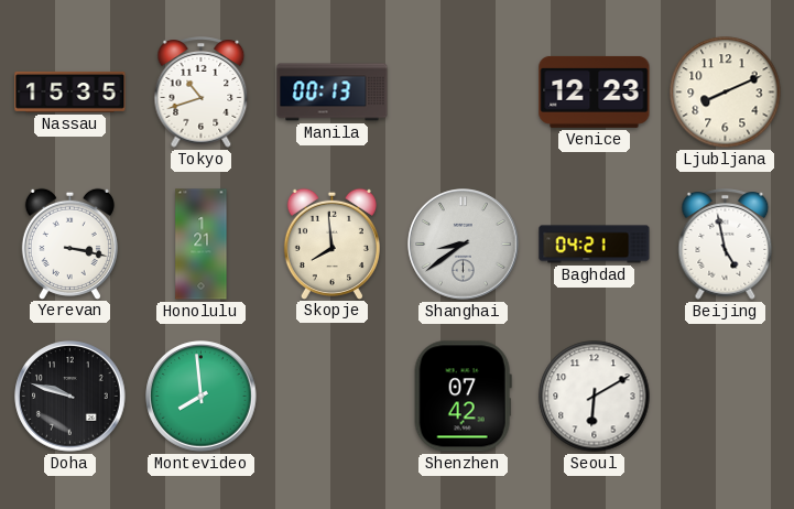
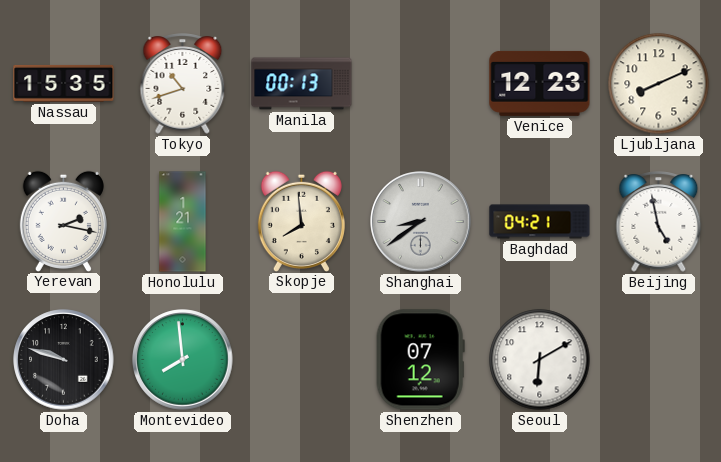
Yerevan: 3:17 -> 2:17 (63, 221)
Shenzhen: 07:42 -> 07:12 (420, 360)
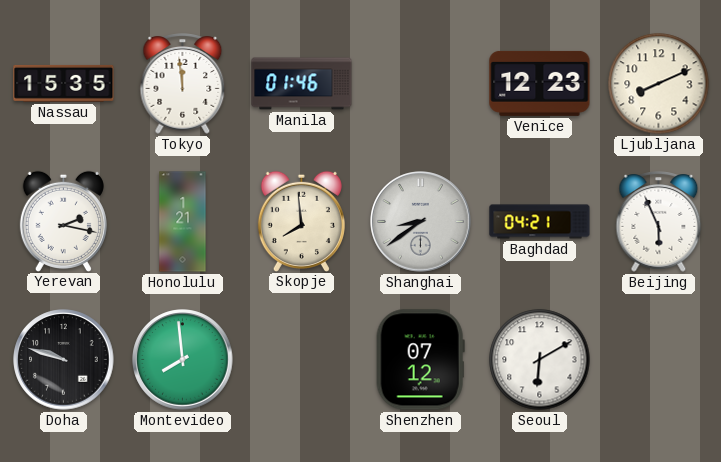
Tokyo: 10:42 -> 11:59 (183, 84)
Manila: 00:13 -> 01:46 (302, 84)
Beijing: 4:58 -> 5:56 (659, 222)
